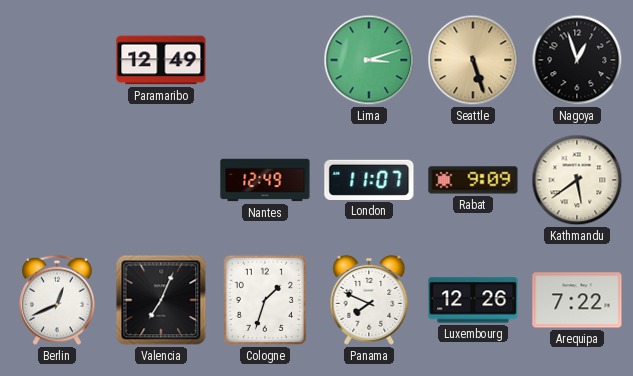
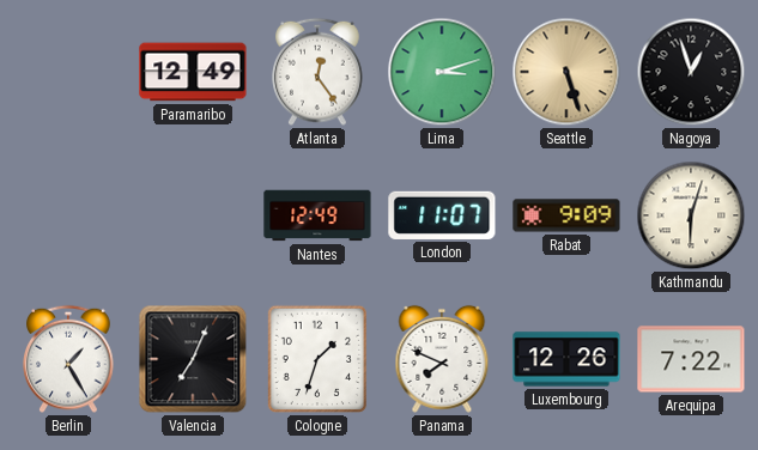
Atlanta: none -> 12:24 (317, 72)
Kathmandu: 5:39 -> 6:03 (691, 215)
Berlin: 12:41 -> 1:25 (68, 359)
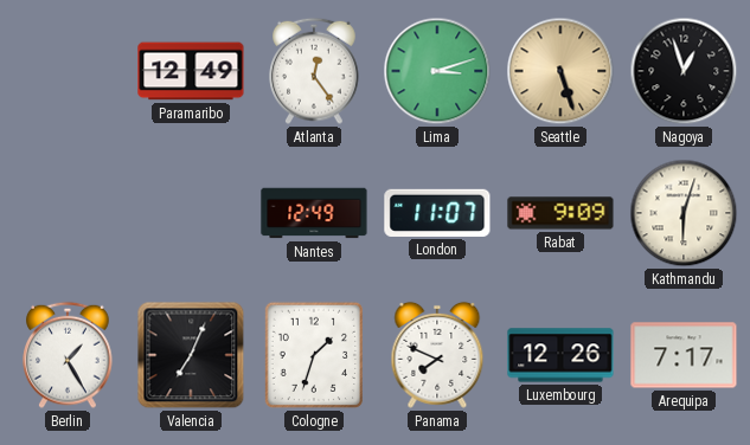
Arequipa: 7:22 -> 7:17 (684, 355)
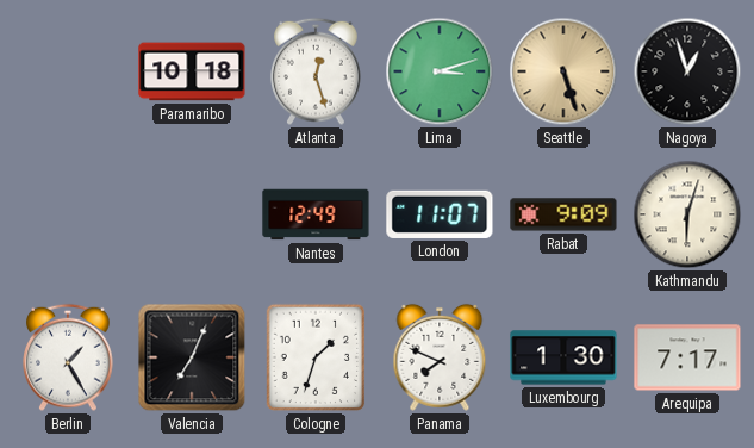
Paramaribo: 12:49 -> 10:18 (192, 71)
Atlanta: 12:24 -> 12:27 (316, 71)
Luxembourg: 12:26 -> 1:30 (563, 357)
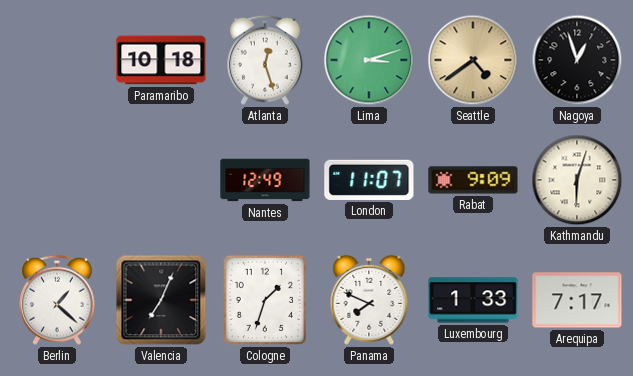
Seattle: 5:27 -> 4:39 (473, 60)
Berlin: 1:25 -> 1:22 (57, 300)
Luxembourg: 1:30 -> 1:33 (473, 300)
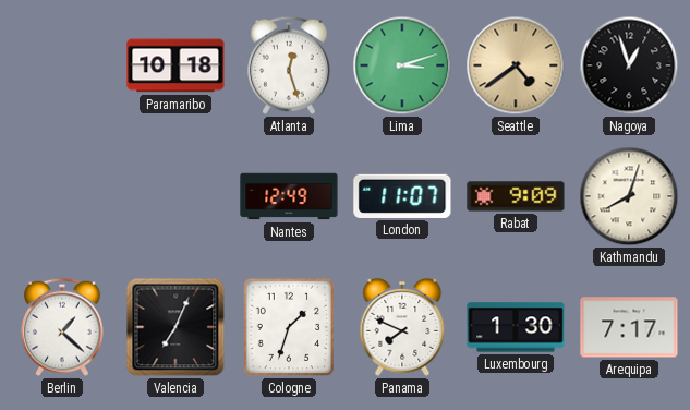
Kathmandu: 6:03 -> 8:03 (629, 196)
Luxembourg: 1:33 -> 1:30 (516, 327)
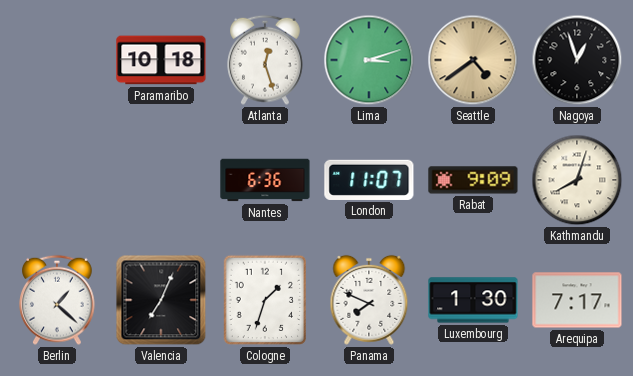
Nantes: 12:49 -> 6:36 (265, 180)
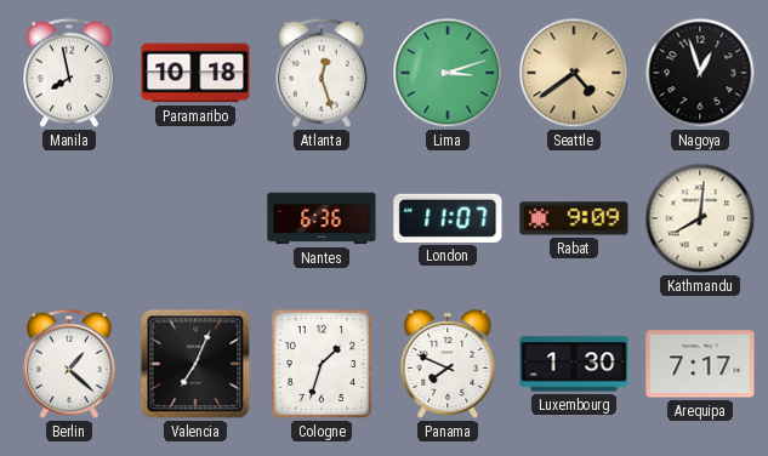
Manila: none -> 7:58 (69, 73)
Kathmandu: 8:03 -> 8:01 (700, 218)
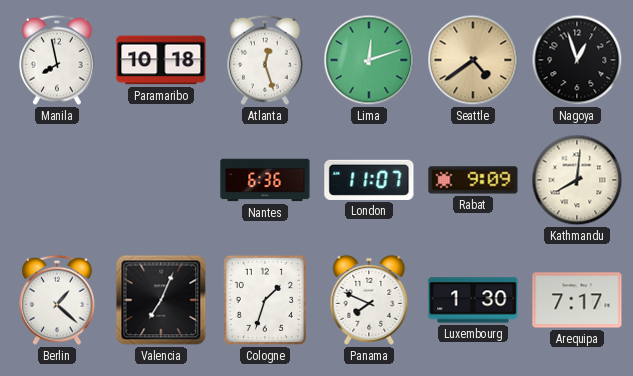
Lima: 3:12 -> 12:12 (369, 60)
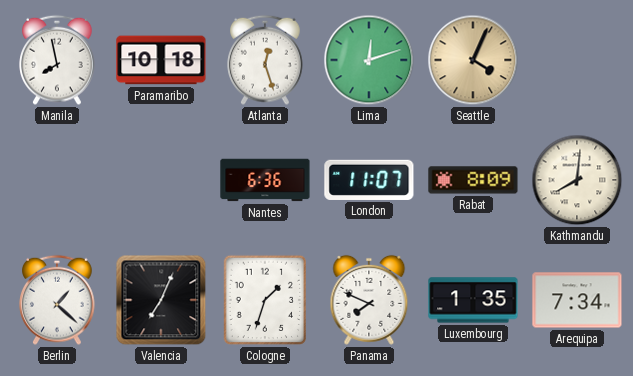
Seattle: 4:39 -> 4:04 (473, 60)
Nagoya: 12:57 -> none (577, 60)
Rabat: 9:09 -> 8:09 (473, 180)
Luxembourg: 1:30 -> 1:35 (473, 300)
Arequipa: 7:17 -> 7:34 (577, 300)
